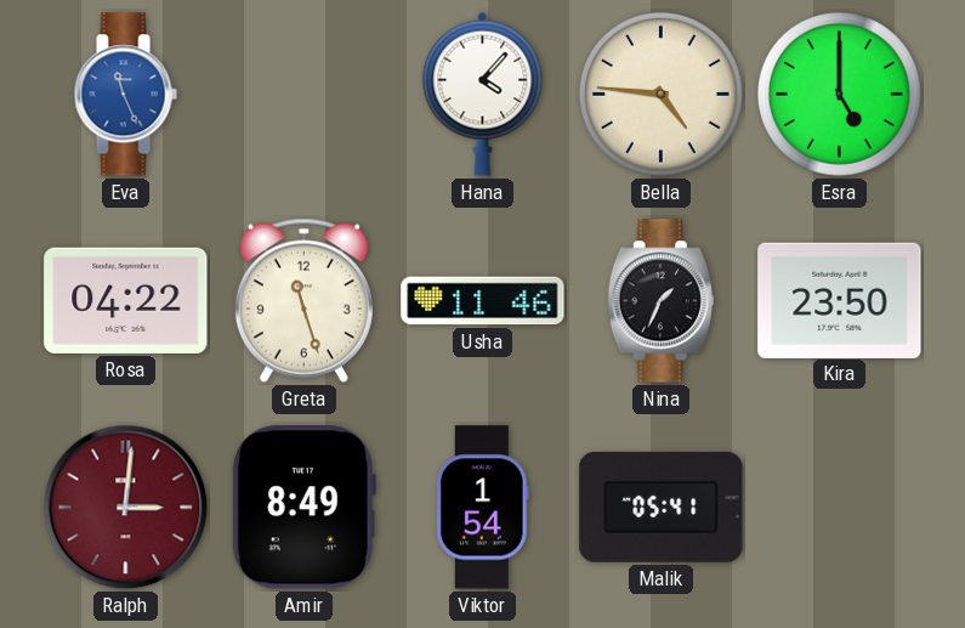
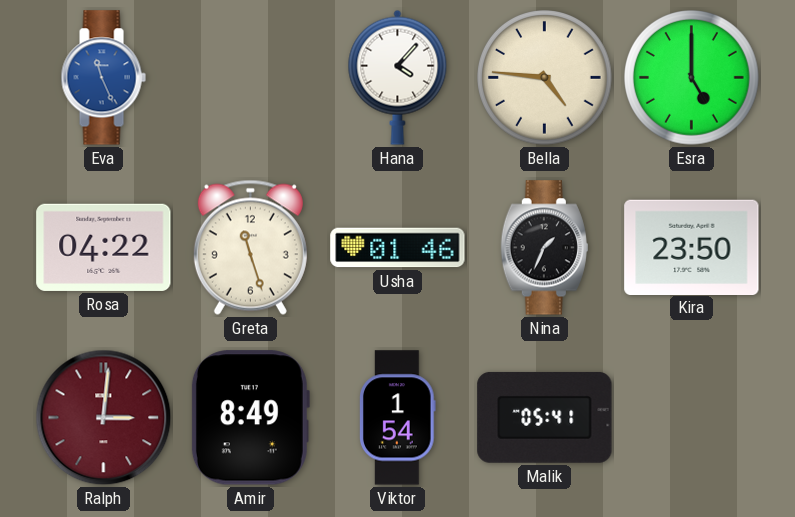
Usha: 11:46 -> 01:46 (398, 248)
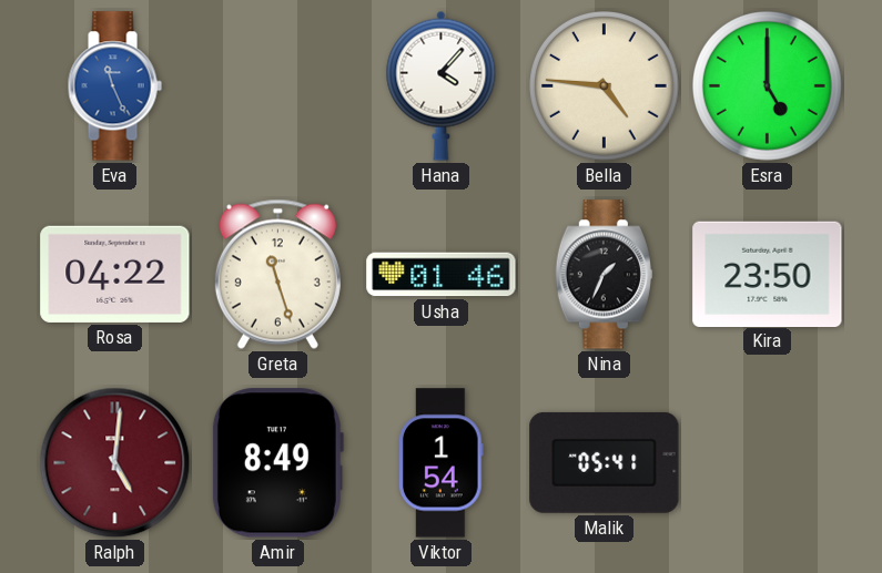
Ralph: 3:01 -> 5:01 (115, 463)
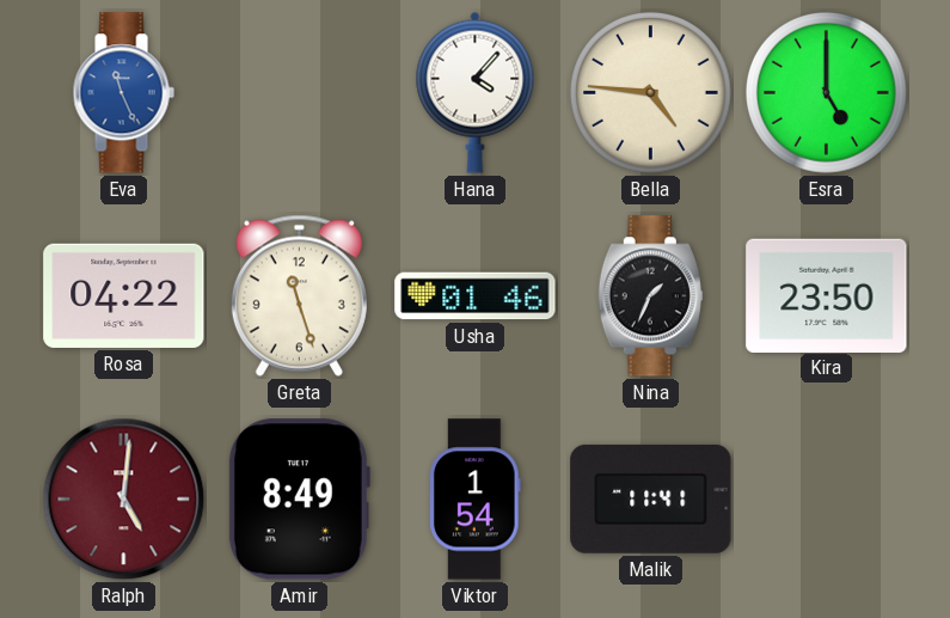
Malik: 05:41 -> 11:41 (651, 498)
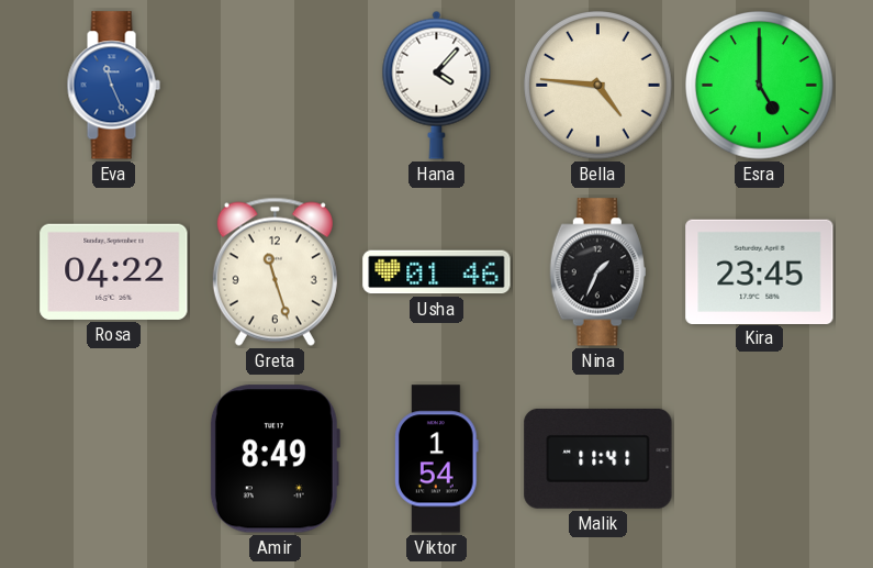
Kira: 23:50 -> 23:45 (760, 271)
Ralph: 5:01 -> none (124, 500)
